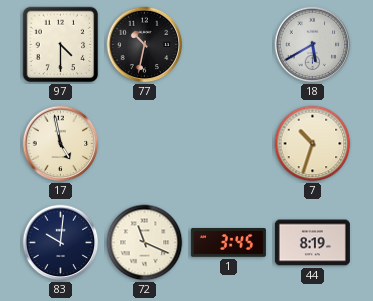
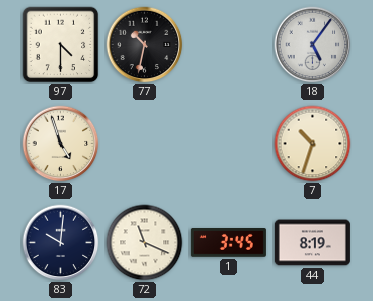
18: 5:40 -> 5:06 (313, 45)
17: 4:58 -> 4:57 (61, 144)
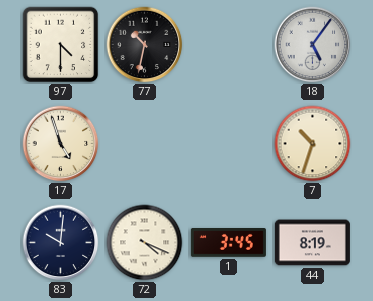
72: 11:19 -> 4:19 (145, 243)
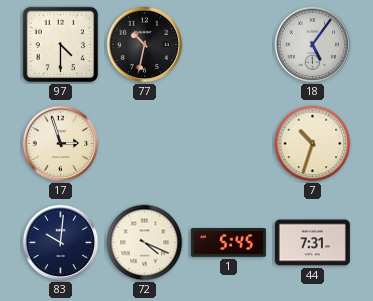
17: 4:57 -> 2:57 (61, 144)
1: 3:45 -> 5:45 (228, 243)
44: 8:19 -> 7:31 (312, 243)
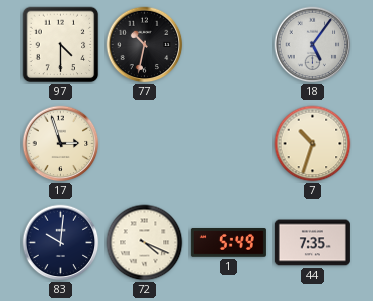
1: 5:45 -> 5:49 (228, 243)
44: 7:31 -> 7:35 (312, 243)
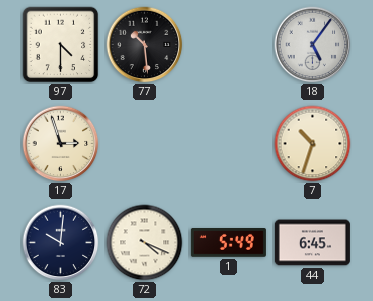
77: 10:32 -> 10:29 (145, 45)
44: 7:35 -> 6:45 (312, 243)
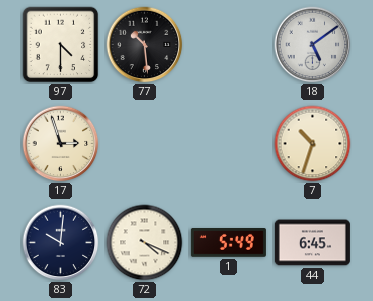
18: 5:06 -> 5:09 (313, 45)
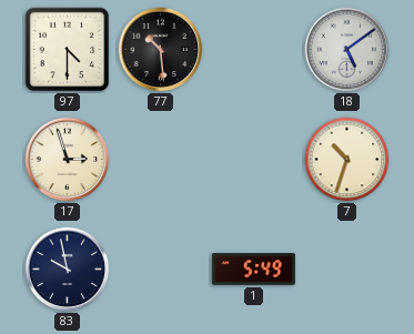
83: 10:01 -> 9:58 (68, 270)
72: 4:19 -> none (145, 243)
44: 6:45 -> none (312, 243)
